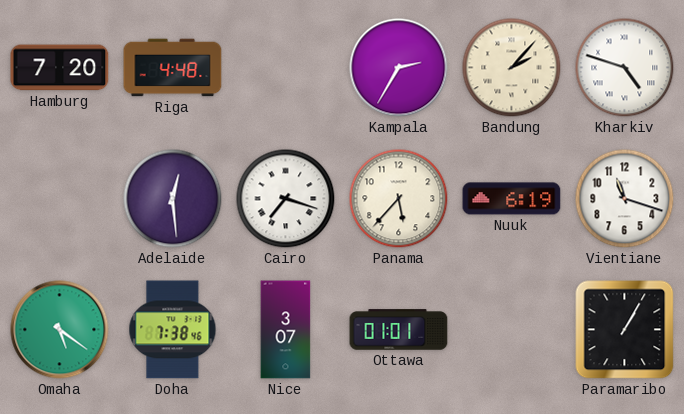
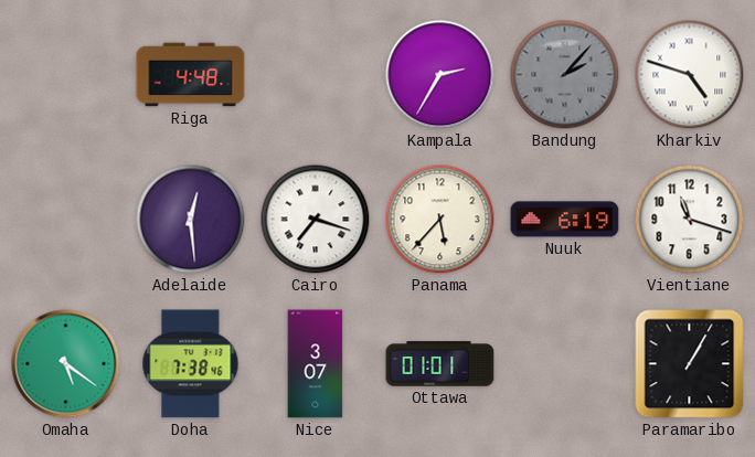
Hamburg: 7:20 -> none (60, 68)
Bandung dial: cream -> grey (565, 75)
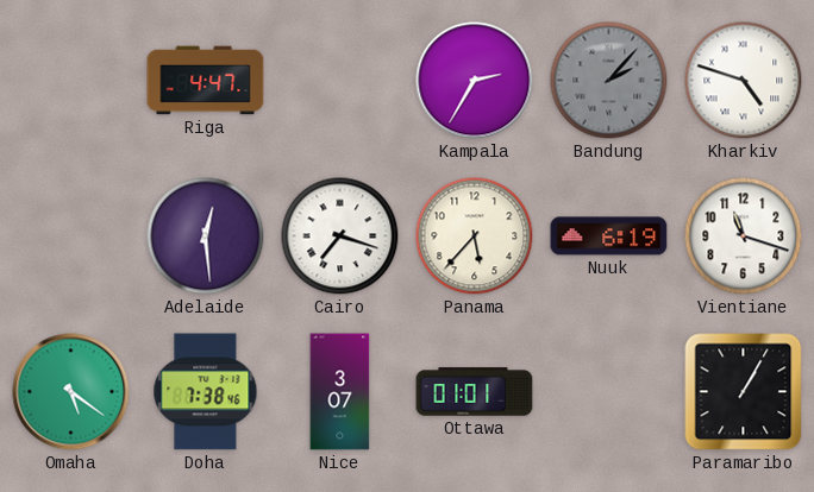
Riga: 4:48 -> 4:47 (206, 81)
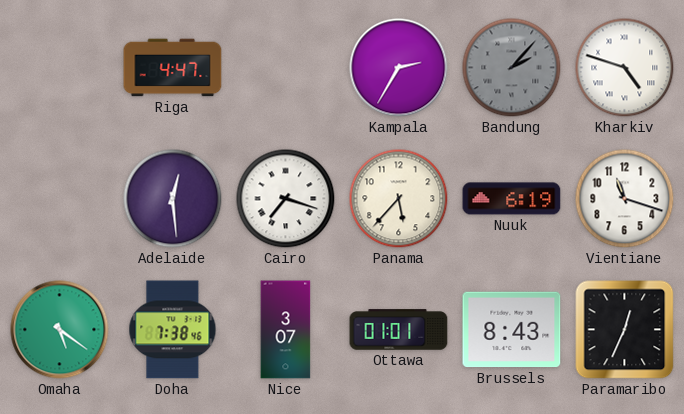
Brussels: none -> 8:43 (512, 330)
Paramaribo: 1:05 -> 12:34 (625, 330)
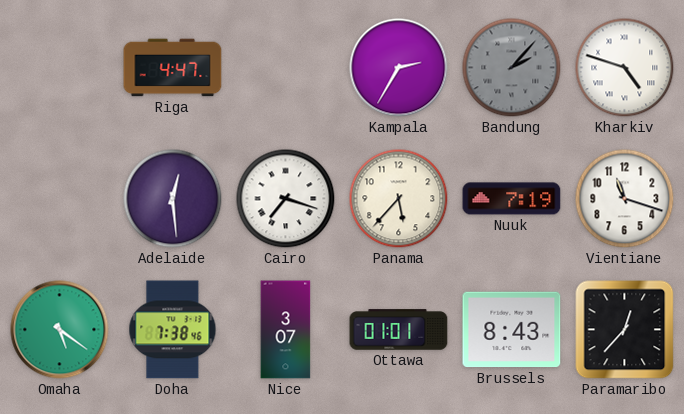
Nuuk: 6:19 -> 7:19 (512, 199)
Paramaribo: 12:34 -> 12:37 (625, 330)
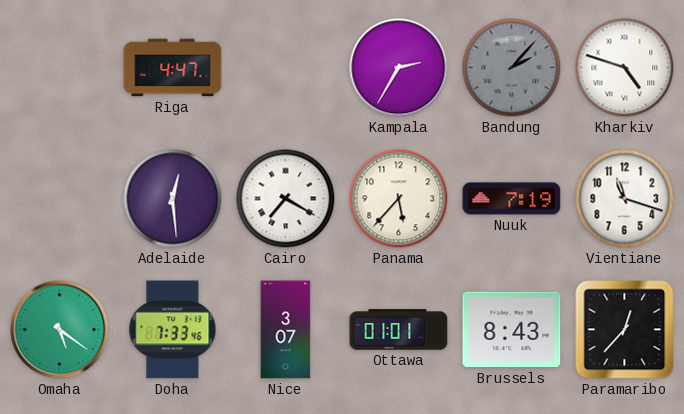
Cairo: 7:18 -> 7:20 (286, 199)
Doha: 7:38 -> 7:33 (173, 330)
